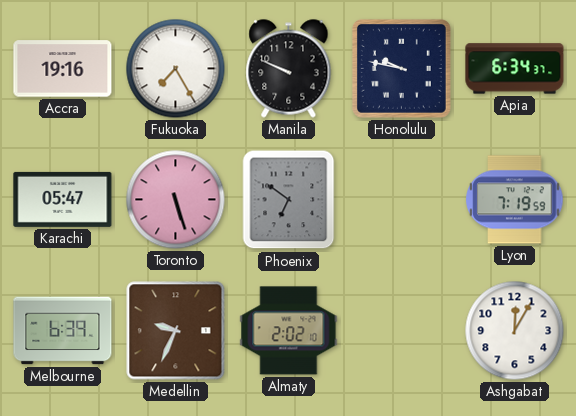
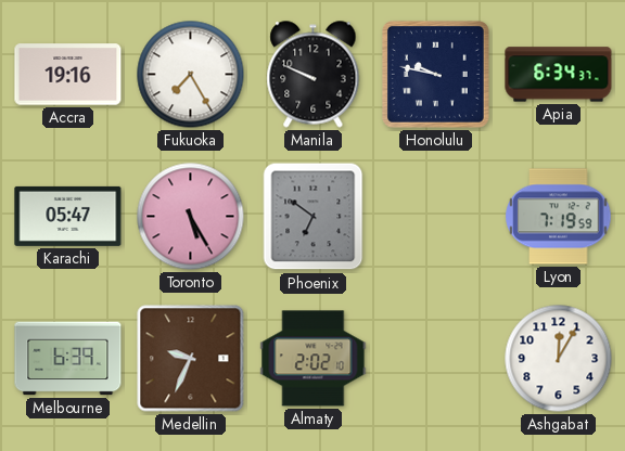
Toronto: 5:27 -> 5:25 (191, 217)
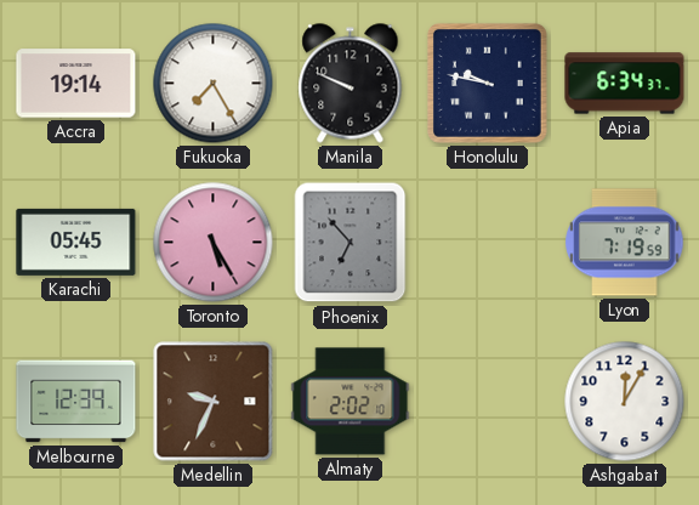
Accra: 19:16 -> 19:14 (76, 84)
Karachi: 05:47 -> 05:45 (76, 242)
Phoenix: 6:51 -> 6:53 (351, 243)
Melbourne: 6:39 -> 12:39 (76, 402)
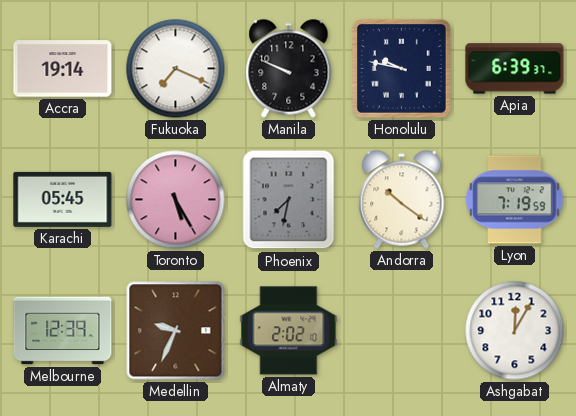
Fukuoka: 7:25 -> 7:19 (176, 69)
Apia: 6:34 -> 6:39 (515, 69)
Phoenix: 6:53 -> 7:32 (289, 200)
Andorra: none -> 10:21 (402, 200)
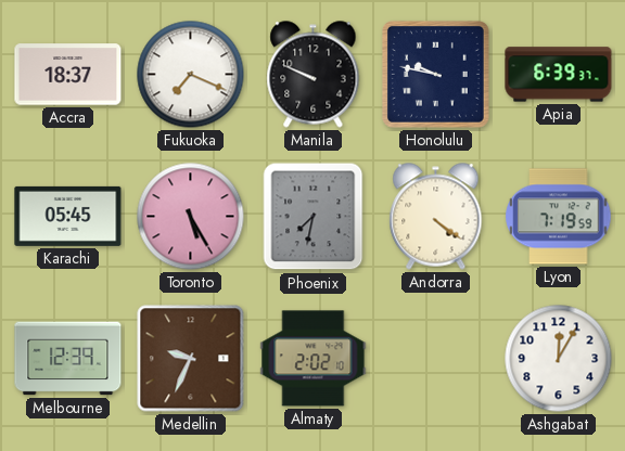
Accra: 19:14 -> 18:37 (68, 75)
Andorra: 10:21 -> 4:21 (436, 217)
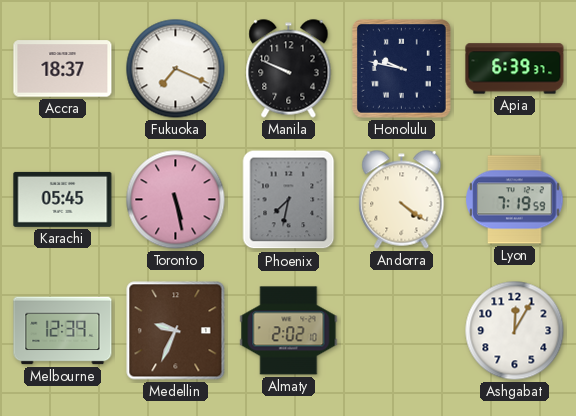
Toronto: 5:25 -> 5:28 (176, 200)
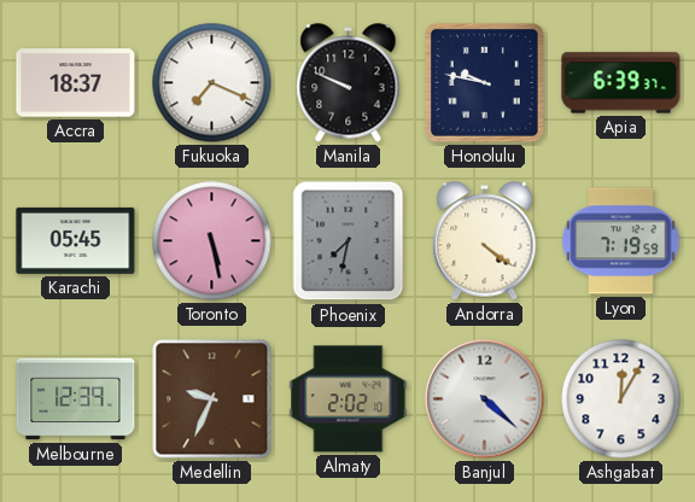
Banjul: none -> 4:22 (485, 399)
